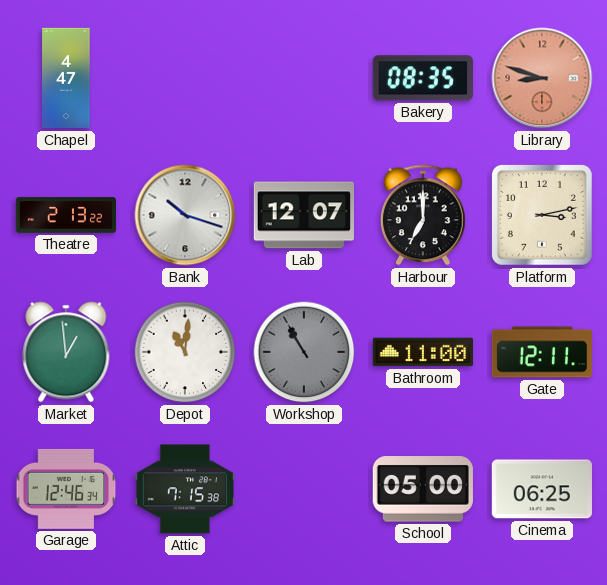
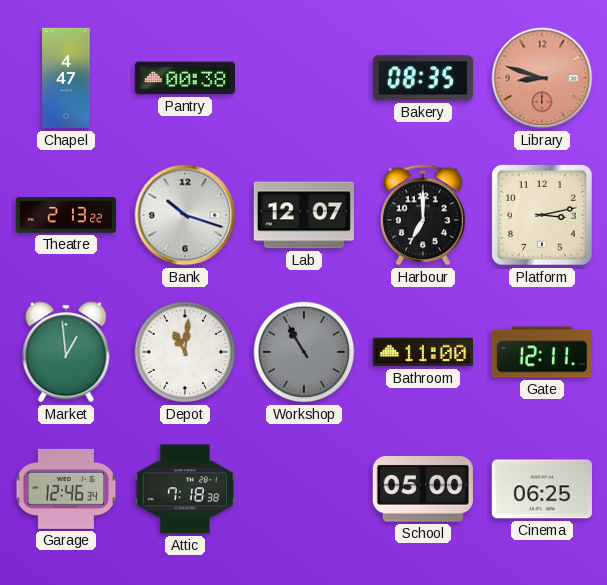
Pantry: none -> 00:38 (184, 78)
Attic: 7:15 -> 7:18 (184, 489)
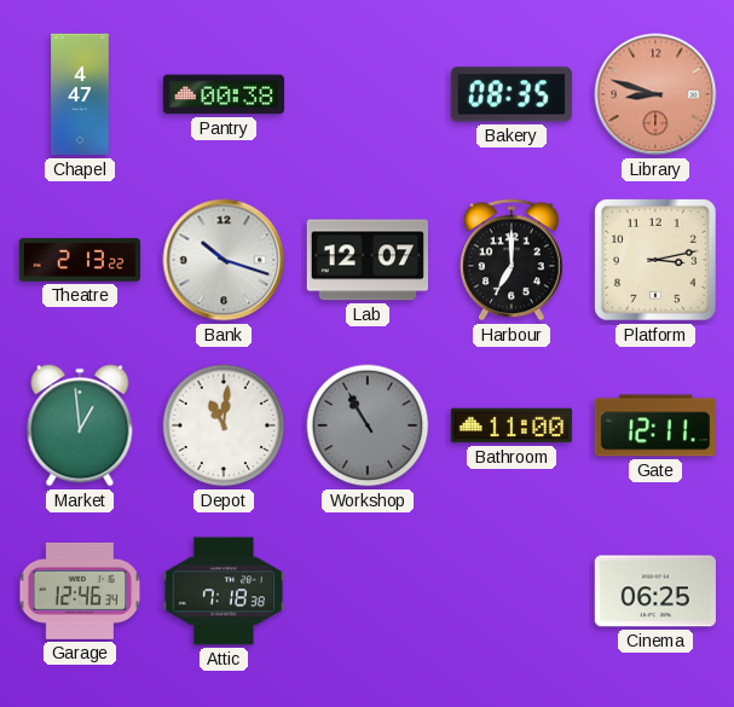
School: 05:00 -> none (423, 489)
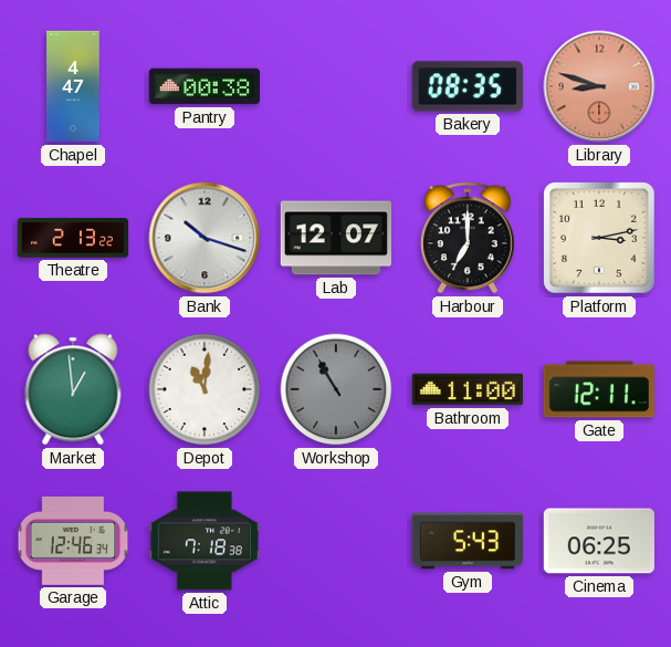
Gym: none -> 5:43 (468, 541)
